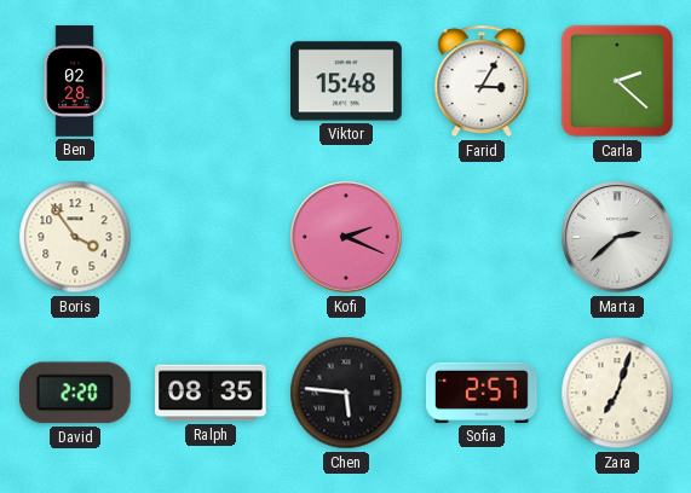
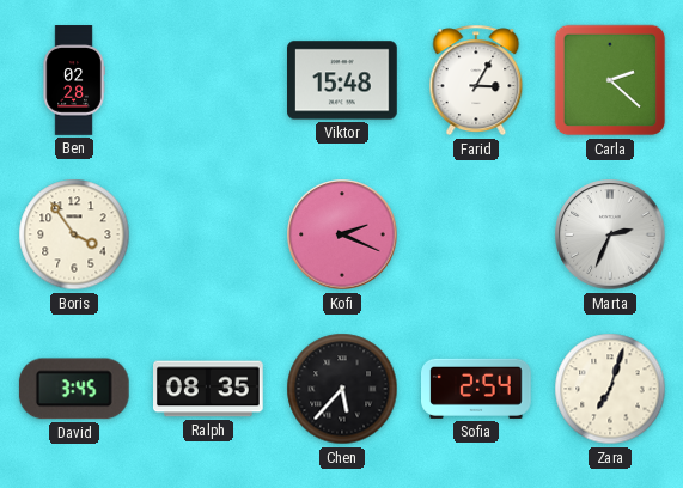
Marta: 2:38 -> 2:34 (610, 234)
David: 2:20 -> 3:45 (74, 389)
Chen: 5:46 -> 5:37 (342, 389)
Sofia: 2:57 -> 2:54 (476, 389)
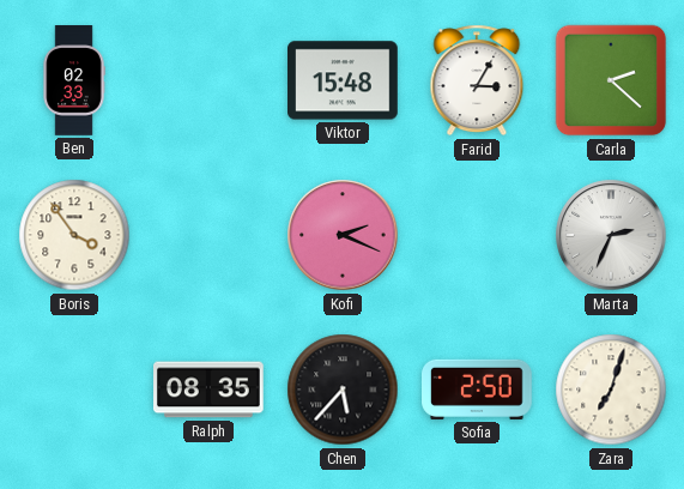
Ben: 02:28 -> 02:33 (74, 80)
David: 3:45 -> none (74, 389)
Sofia: 2:54 -> 2:50 (477, 390)
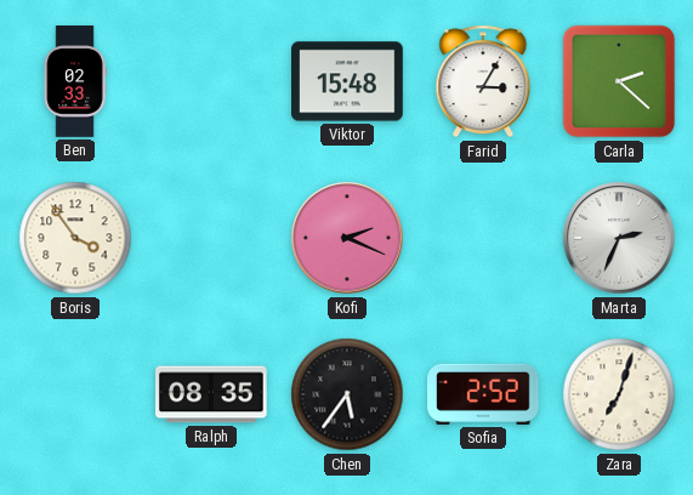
Chen: 5:37 -> 5:36 (347, 394)
Sofia: 2:50 -> 2:52 (483, 394)
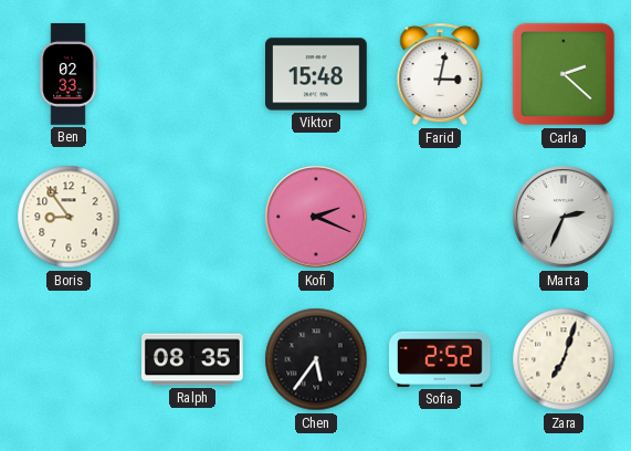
Farid: 3:05 -> 3:02 (440, 74)
Boris: 3:54 -> 8:54 (69, 217)
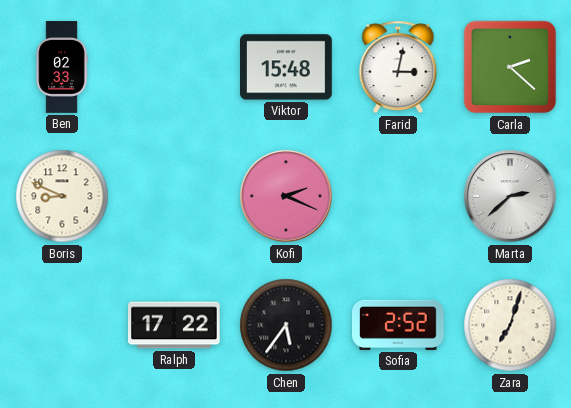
Boris: 8:54 -> 8:49 (62, 196)
Marta: 2:34 -> 2:38 (510, 196)
Ralph: 08:35 -> 17:22 (175, 325)
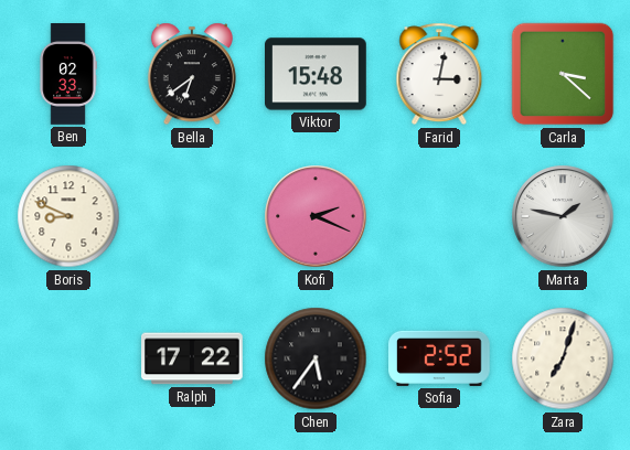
Bella: none -> 6:39 (192, 74)
Carla: 2:22 -> 3:22 (563, 74)
Marta: 2:38 -> 1:47 (563, 216)
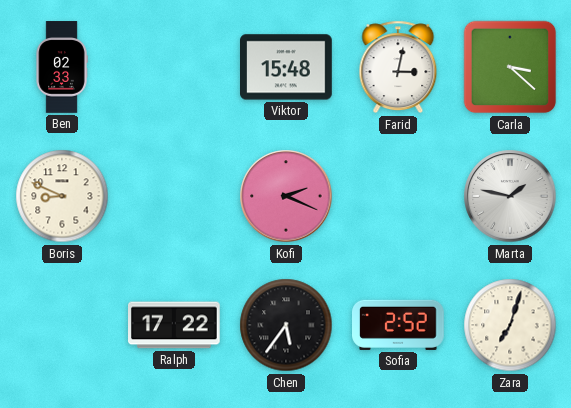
Bella: 6:39 -> none (192, 74)
